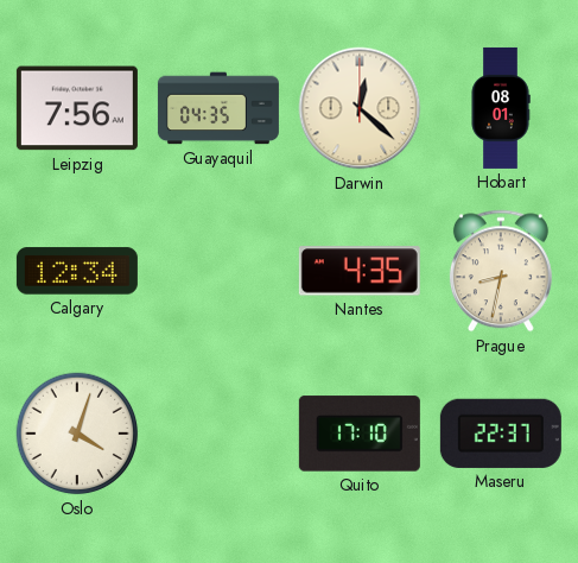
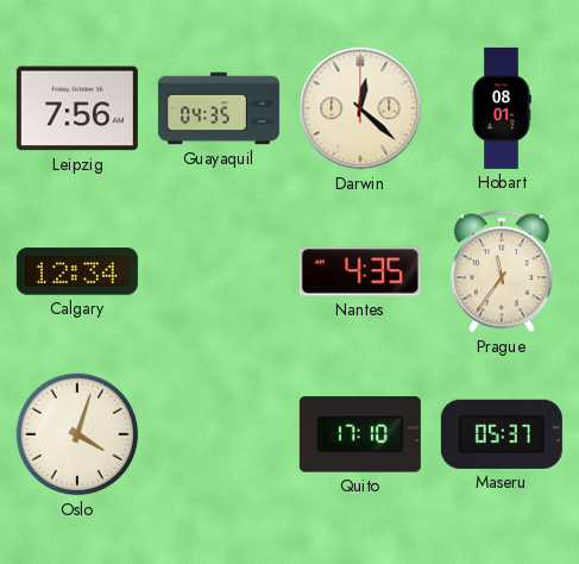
Prague: 8:32 -> 11:36 (502, 271)
Maseru: 22:37 -> 05:37 (502, 434)
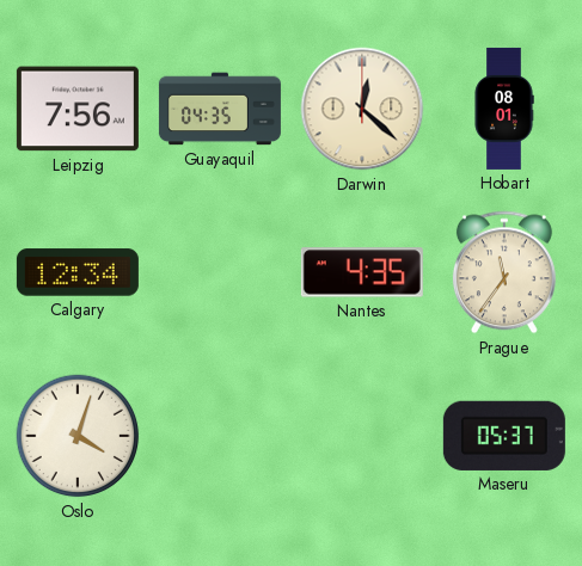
Quito: 17:10 -> none (360, 434)
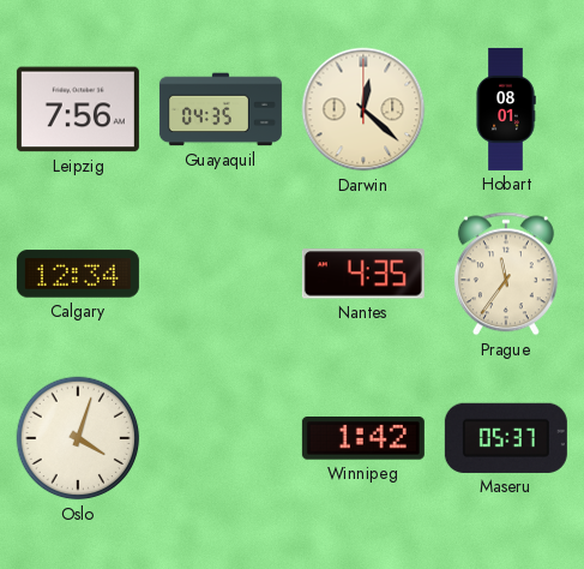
Winnipeg: none -> 1:42 (363, 438)
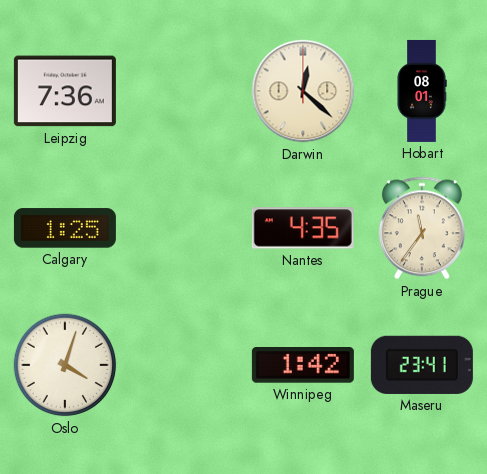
Leipzig: 7:56 -> 7:36 (65, 91)
Guayaquil: 04:35 -> none (221, 109)
Calgary: 12:34 -> 1:25 (65, 228)
Maseru: 05:37 -> 23:41 (422, 365)
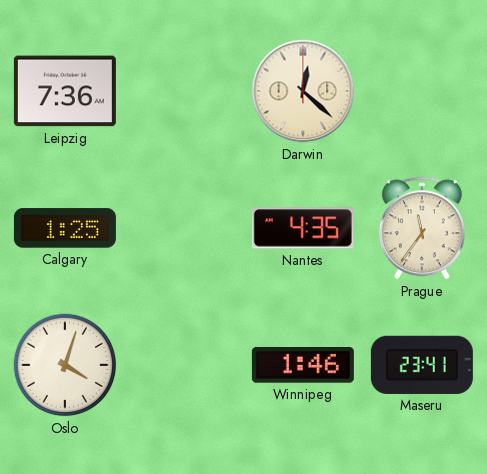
Hobart: 08:01 -> none (422, 91)
Winnipeg: 1:42 -> 1:46 (303, 365)
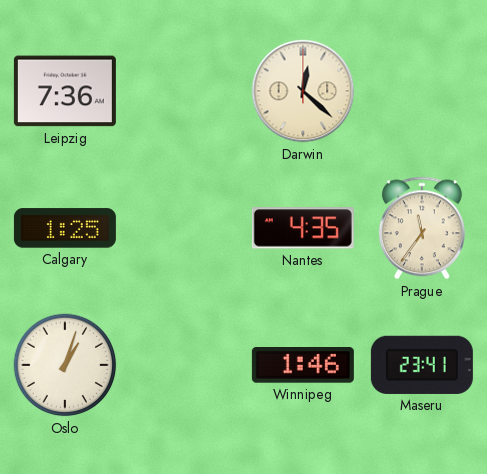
Oslo: 4:03 -> 1:03 (65, 365)
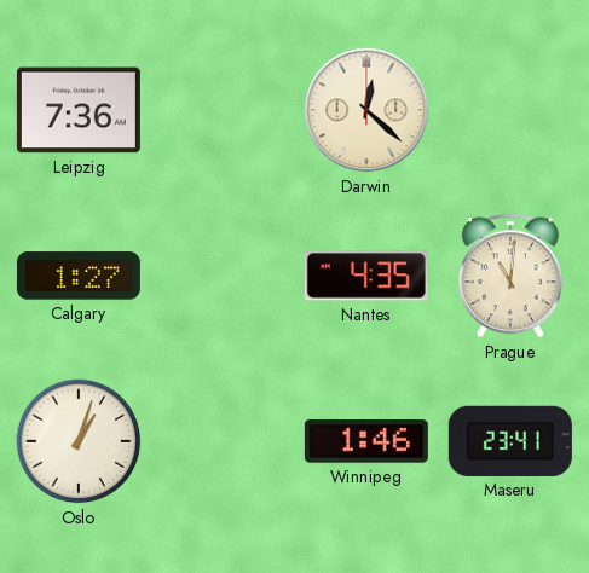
Calgary: 1:25 -> 1:27 (79, 276)
Prague: 11:36 -> 11:01 (510, 276)
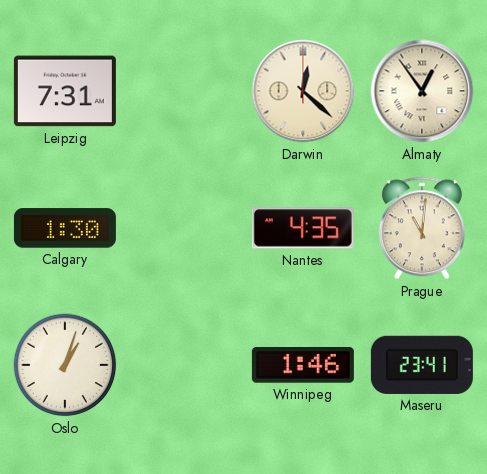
Leipzig: 7:36 -> 7:31 (65, 91)
Almaty: none -> 12:54 (422, 91)
Calgary: 1:27 -> 1:30 (65, 228)
